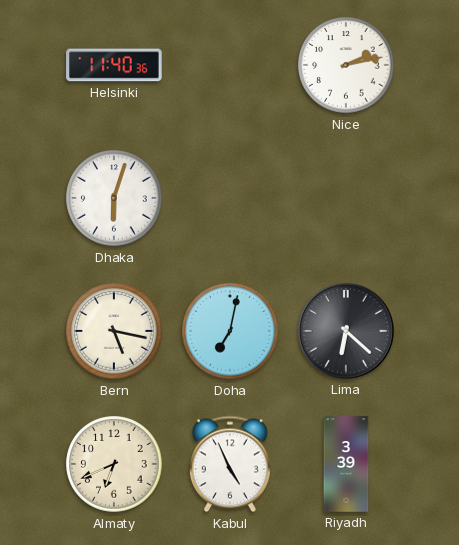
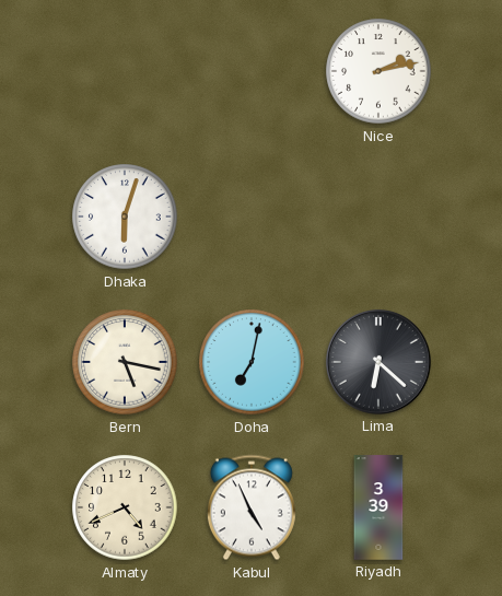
Helsinki: 11:40 -> none (114, 65)
Almaty: 6:41 -> 4:41 (125, 507)
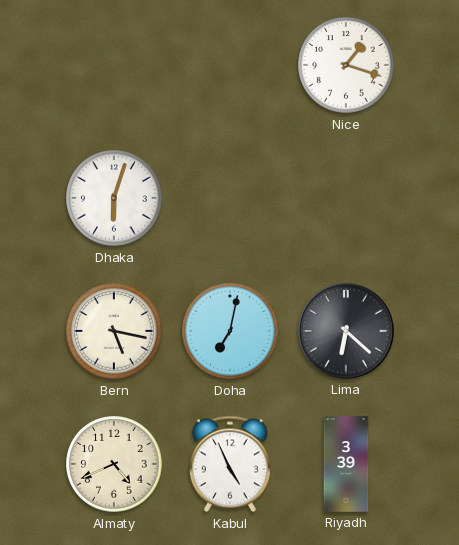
Nice: 2:13 -> 1:18 (346, 65)
